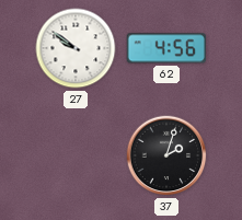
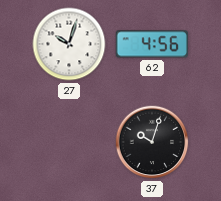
27: 9:51 -> 10:03 (69, 44)
37: 2:03 -> 10:03 (152, 142)
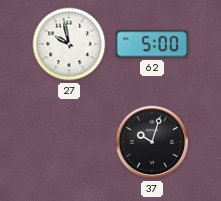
27: 10:03 -> 9:58 (69, 44)
62: 4:56 -> 5:00 (152, 44)
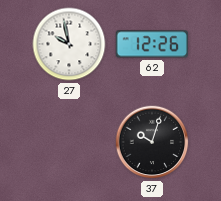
62: 5:00 -> 12:26 (152, 44)
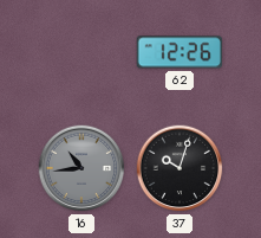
27: 9:58 -> none (69, 44)
16: none -> 10:44 (81, 168)
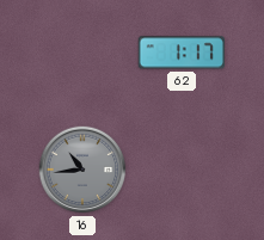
62: 12:26 -> 1:17 (182, 53)
37: 10:03 -> none (180, 168)
